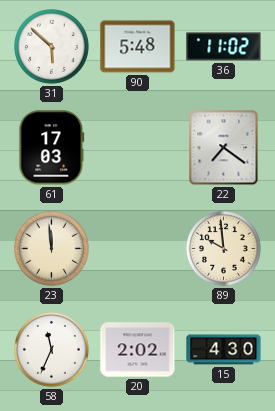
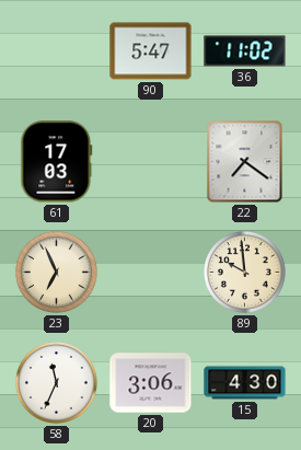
31: 5:52 -> none (52, 47)
90: 5:48 -> 5:47 (151, 51)
23: 11:59 -> 6:56 (57, 273)
20: 2:02 -> 3:06 (151, 383)
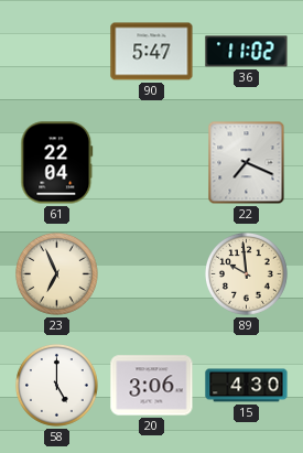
61: 17:03 -> 22:04 (57, 163)
22: 7:21 -> 7:19 (247, 163)
58: 11:34 -> 5:00 (57, 386)
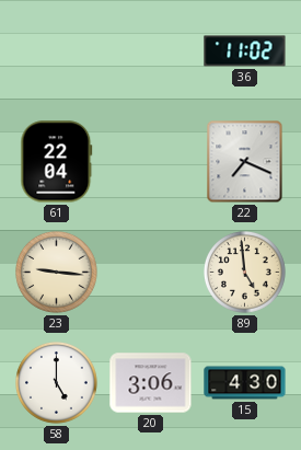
90: 5:47 -> none (152, 52)
23: 6:56 -> 9:16 (57, 273)
89: 9:59 -> 4:59 (245, 273)
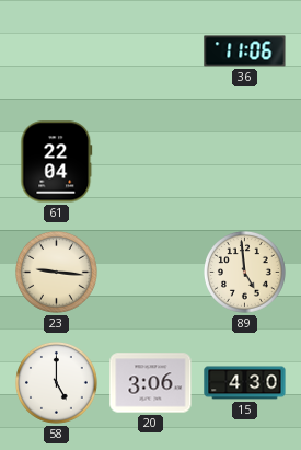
36: 11:02 -> 11:06 (245, 51)
22: 7:19 -> none (245, 162)
